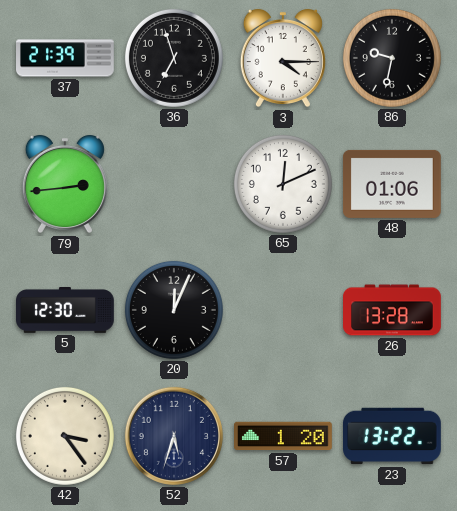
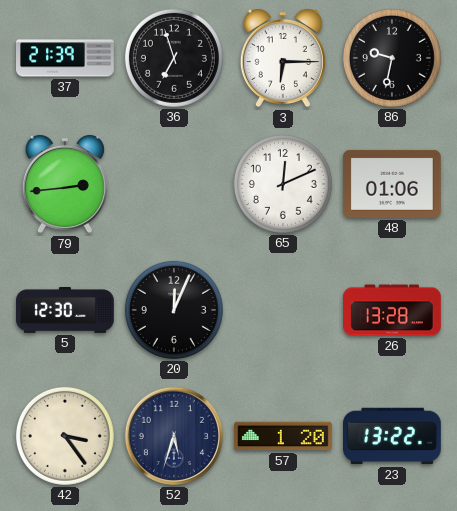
3: 4:15 -> 6:15 (283, 58)
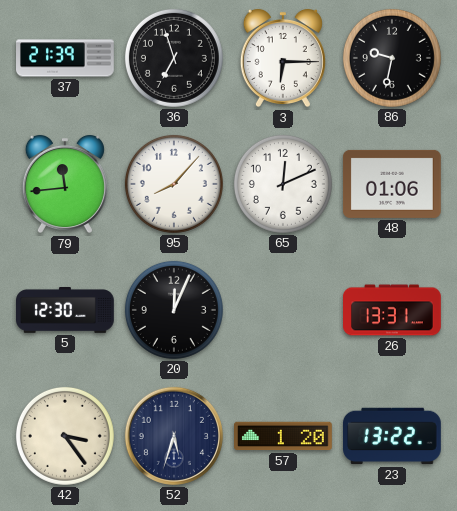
79: 2:44 -> 11:44 (65, 184)
95: none -> 8:07 (174, 184)
26: 13:28 -> 13:31 (393, 310)
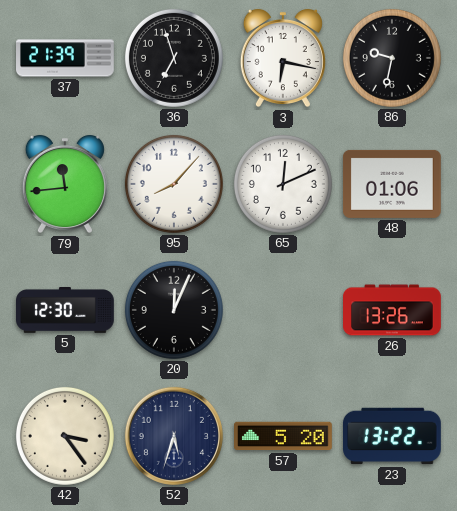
3: 6:15 -> 6:17 (283, 58)
26: 13:31 -> 13:26 (393, 310)
57: 1:20 -> 5:20 (284, 436)
